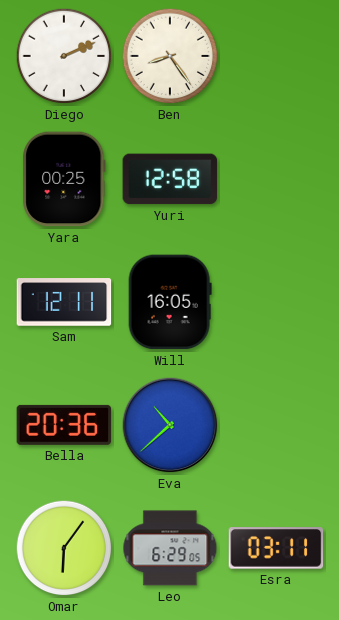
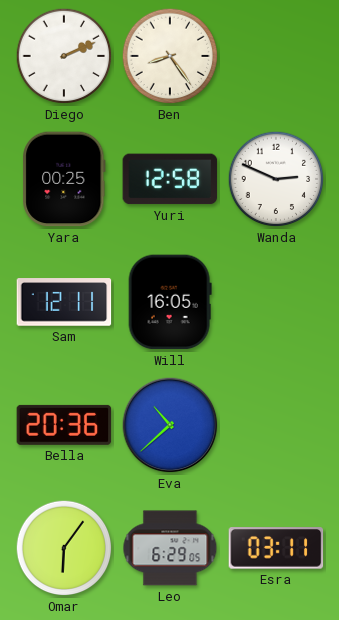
Wanda: none -> 2:49 (276, 179)
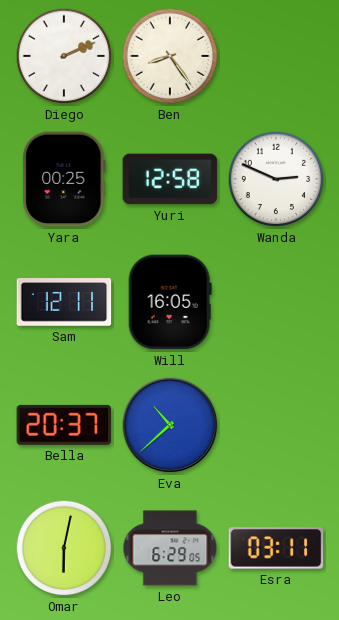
Bella: 20:36 -> 20:37 (64, 425)
Omar: 6:06 -> 6:02 (64, 548)
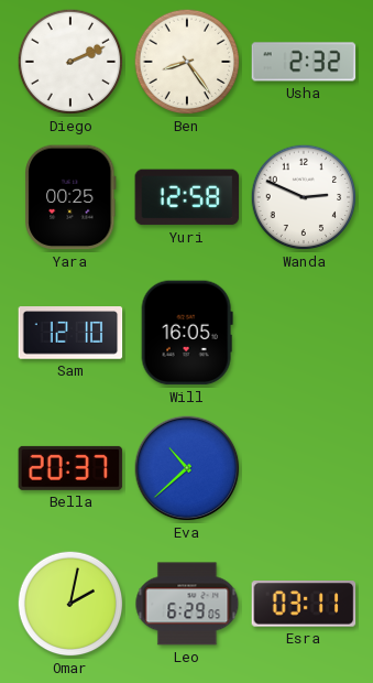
Usha: none -> 2:32 (304, 62)
Sam: 12:11 -> 12:10 (70, 333)
Omar: 6:02 -> 2:02 (70, 604)
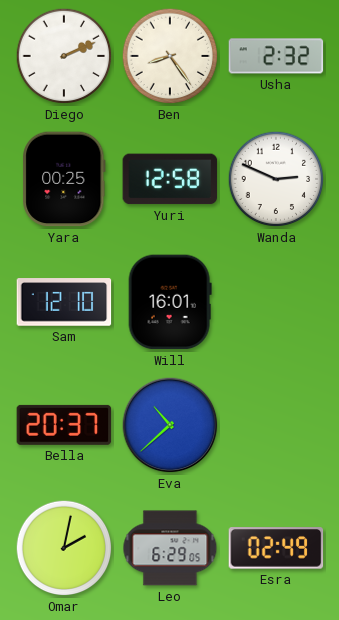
Will: 16:05 -> 16:01 (170, 302)
Esra: 03:11 -> 02:49 (276, 548)
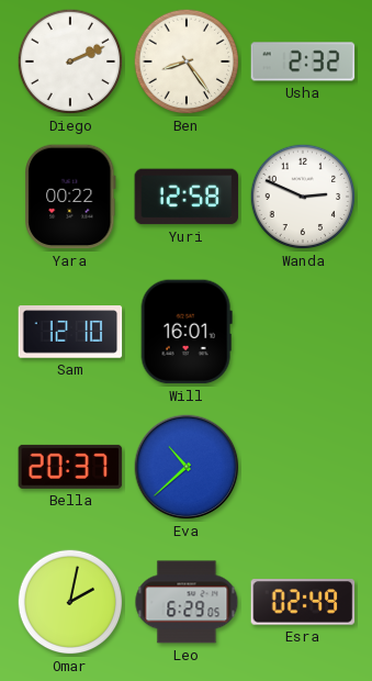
Yara: 00:25 -> 00:22 (70, 197)
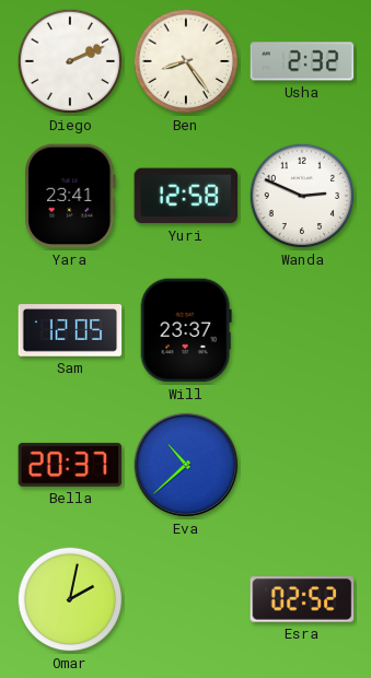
Yara: 00:22 -> 23:41 (70, 196)
Sam: 12:10 -> 12:05 (70, 330)
Will: 16:01 -> 23:37 (186, 330)
Leo: 6:29 -> none (187, 602)
Esra: 02:49 -> 02:52 (302, 599)
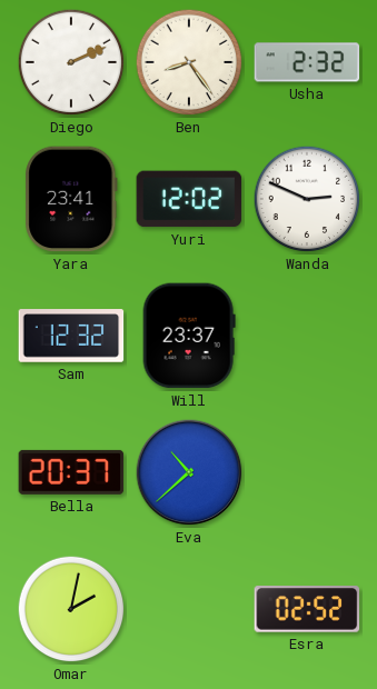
Yuri: 12:58 -> 12:02 (189, 199)
Sam: 12:05 -> 12:32 (71, 336)
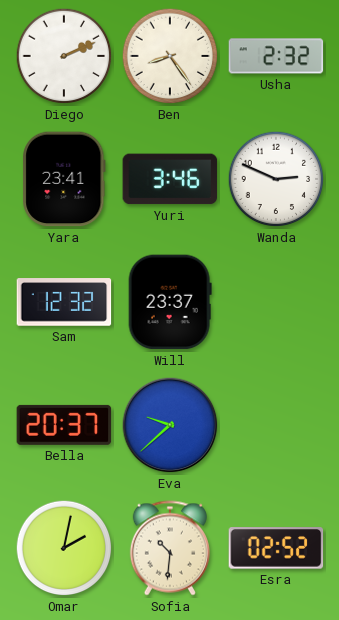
Yuri: 12:02 -> 3:46 (170, 179)
Eva: 10:38 -> 9:38 (170, 425)
Sofia: none -> 10:31 (170, 548)
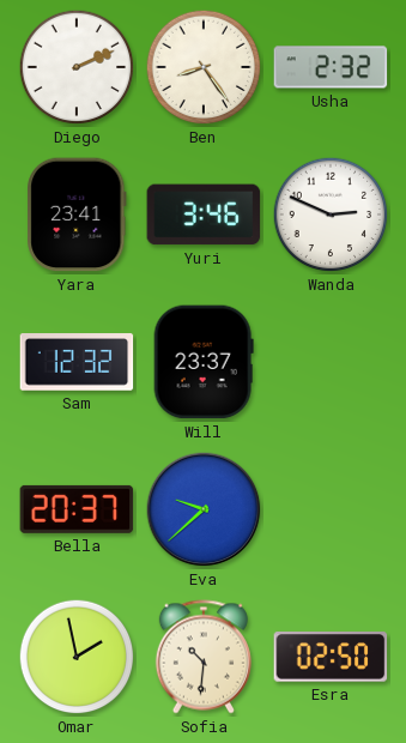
Omar: 2:02 -> 1:58 (77, 657)
Esra: 02:52 -> 02:50 (331, 657)
